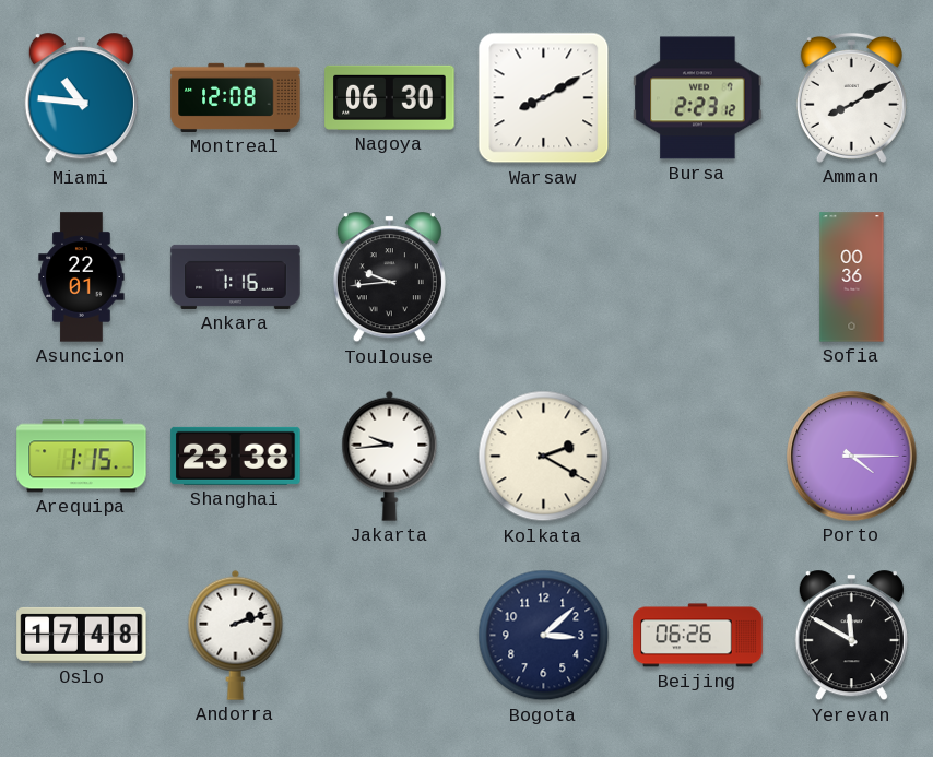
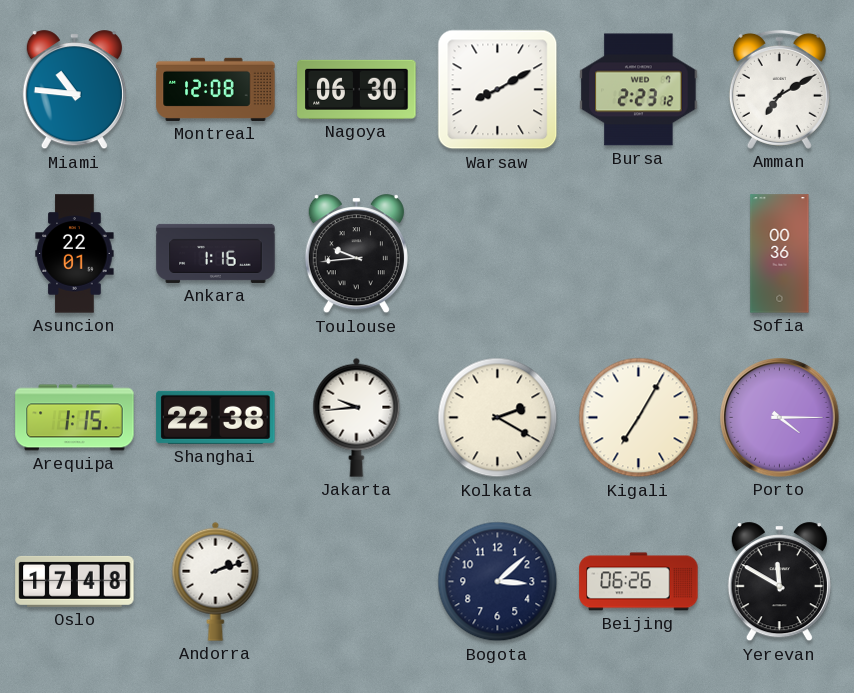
Amman: 8:10 -> 7:10 (779, 89)
Shanghai: 23:38 -> 22:38 (216, 417)
Kigali: none -> 7:05 (639, 418)
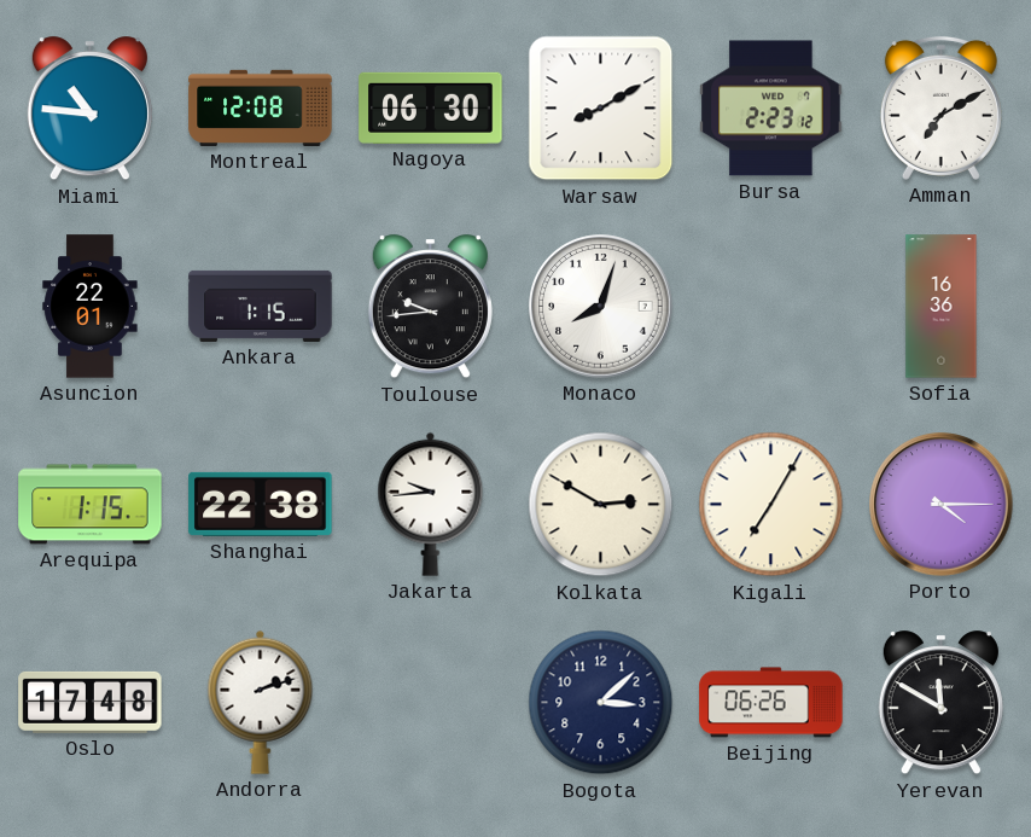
Ankara: 1:16 -> 1:15 (261, 306)
Monaco: none -> 8:03 (601, 307)
Sofia: 00:36 -> 16:36 (942, 307)
Kolkata: 2:20 -> 2:50 (601, 505)
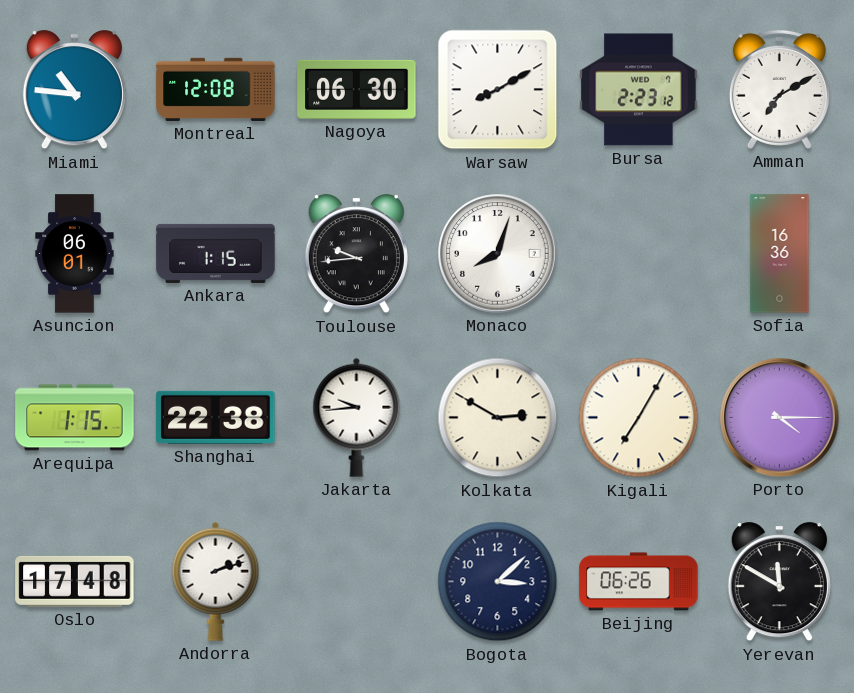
Asuncion: 22:01 -> 06:01 (75, 254)
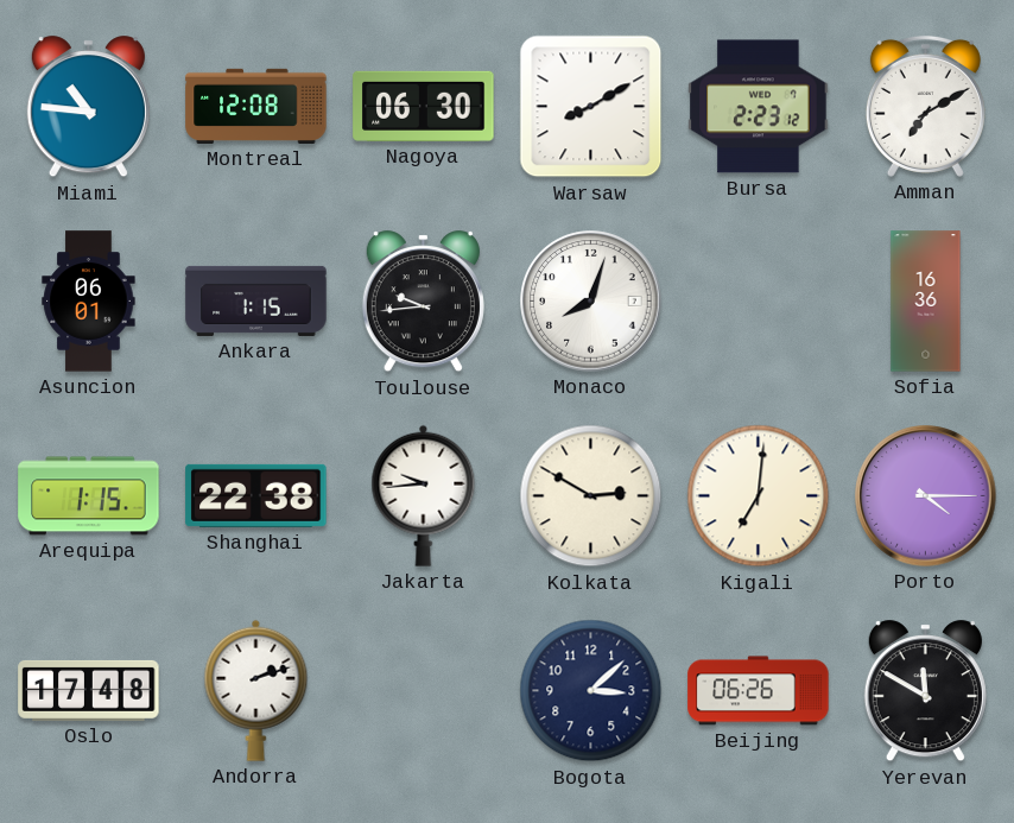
Kigali: 7:05 -> 7:01 (759, 496)
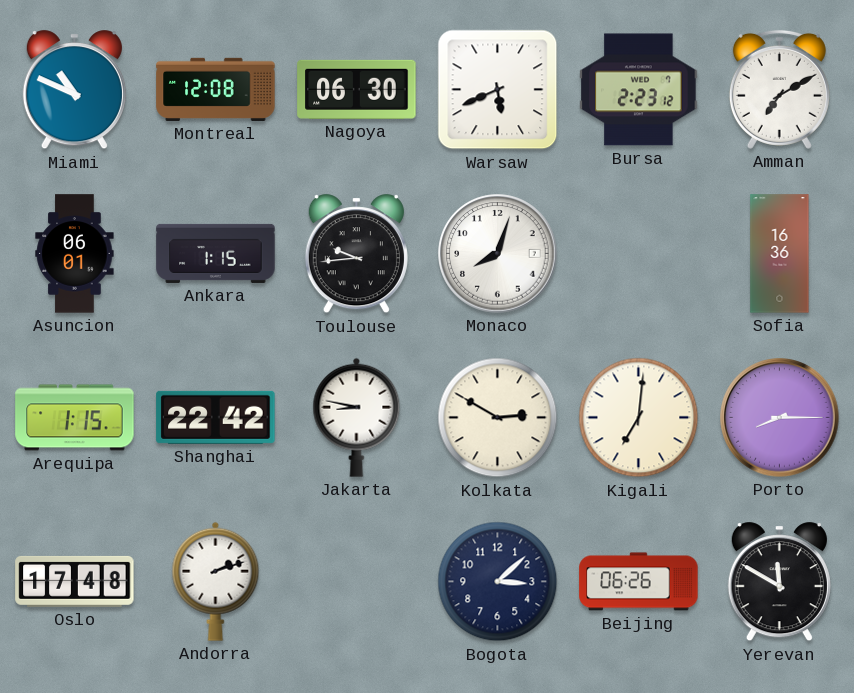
Miami: 10:46 -> 10:49 (74, 90)
Warsaw: 8:10 -> 5:41 (498, 90)
Shanghai: 22:38 -> 22:42 (216, 417)
Jakarta: 9:44 -> 8:47 (357, 417)
Porto: 4:15 -> 8:15 (780, 418)
